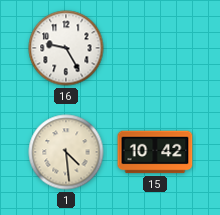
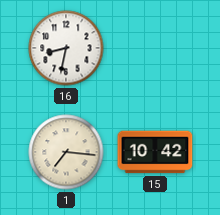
16: 9:25 -> 8:32 (66, 48)
1: 4:29 -> 7:16 (66, 152)
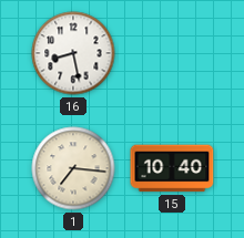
16: 8:32 -> 8:28 (73, 53)
15: 10:42 -> 10:40 (172, 168)
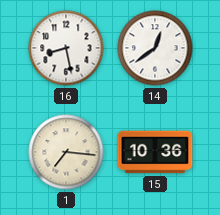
14: none -> 12:39 (155, 48)
15: 10:40 -> 10:36 (155, 152)
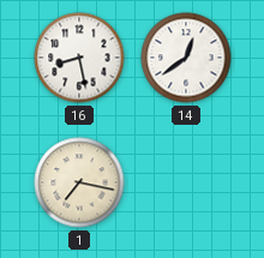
1: 7:16 -> 7:17 (79, 182)
15: 10:36 -> none (155, 152)
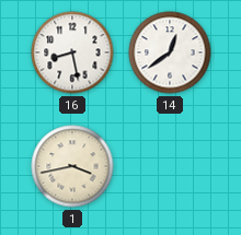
1: 7:17 -> 3:43 (72, 166)
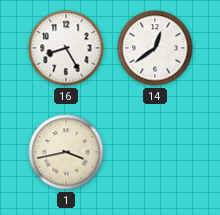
16: 8:28 -> 8:25 (66, 48)
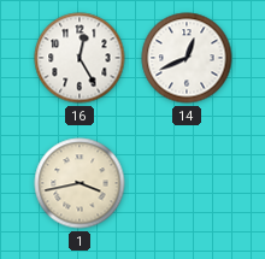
16: 8:25 -> 12:25 (79, 58)
14: 12:39 -> 12:41 (187, 58)
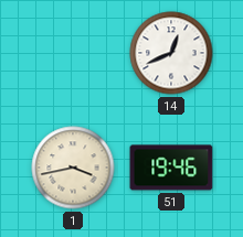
16: 12:25 -> none (79, 58)
51: none -> 19:46 (171, 168)
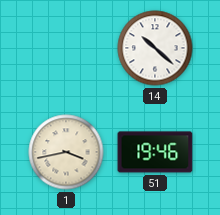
14: 12:41 -> 10:22 (155, 48)
